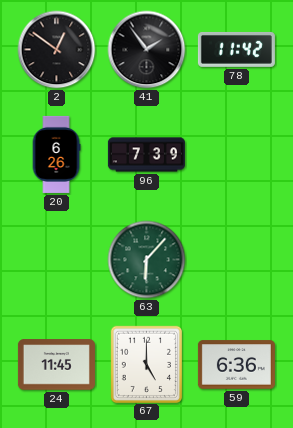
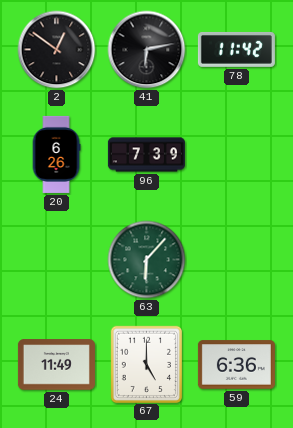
41: 1:54 -> 6:13 (147, 50)
24: 11:45 -> 11:49 (56, 365)
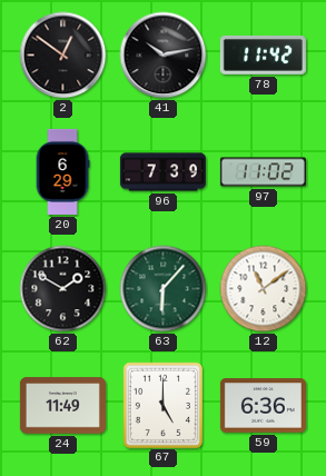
41: 6:13 -> 10:13 (164, 56)
20: 6:26 -> 6:29 (62, 171)
97: none -> 11:02 (263, 172)
62: none -> 1:50 (63, 289)
12: none -> 11:09 (264, 289)
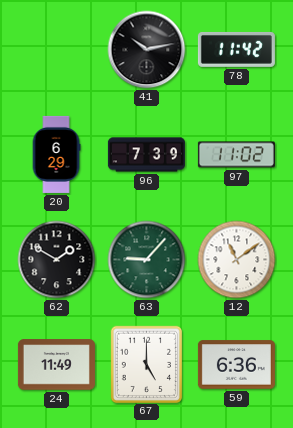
2: 12:51 -> none (63, 56)
63: 6:07 -> 9:07 (147, 260)
